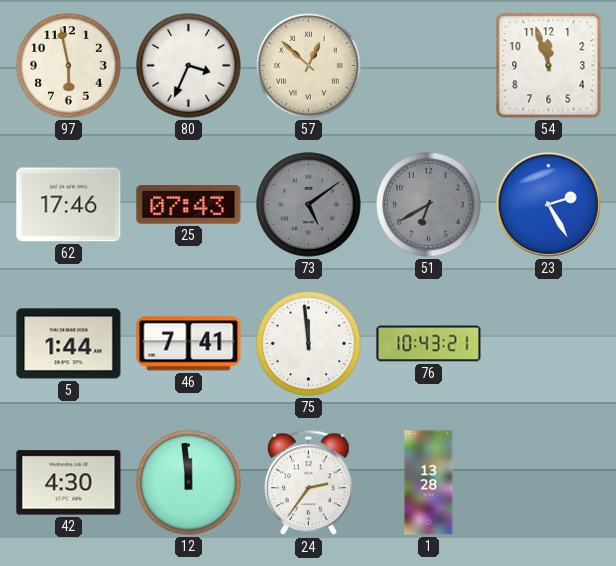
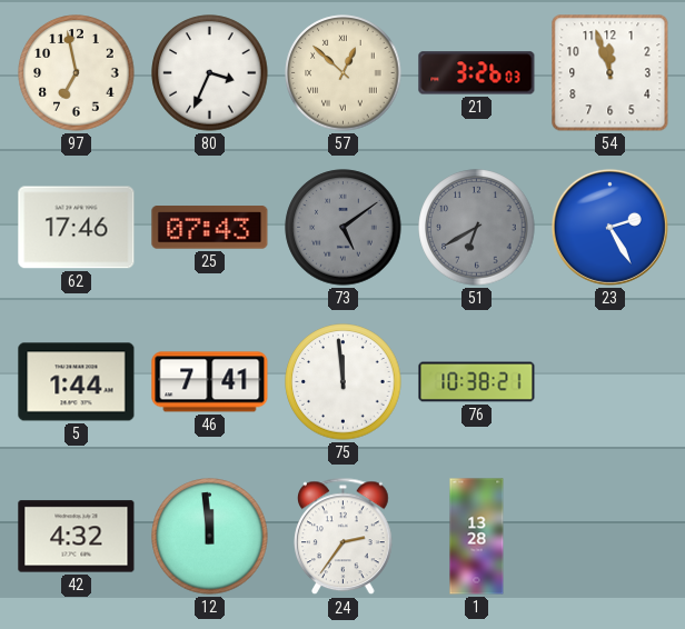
97: 5:58 -> 6:58 (77, 73)
21: none -> 3:26 (477, 73)
76: 10:43 -> 10:38 (477, 382)
42: 4:30 -> 4:32 (77, 537)
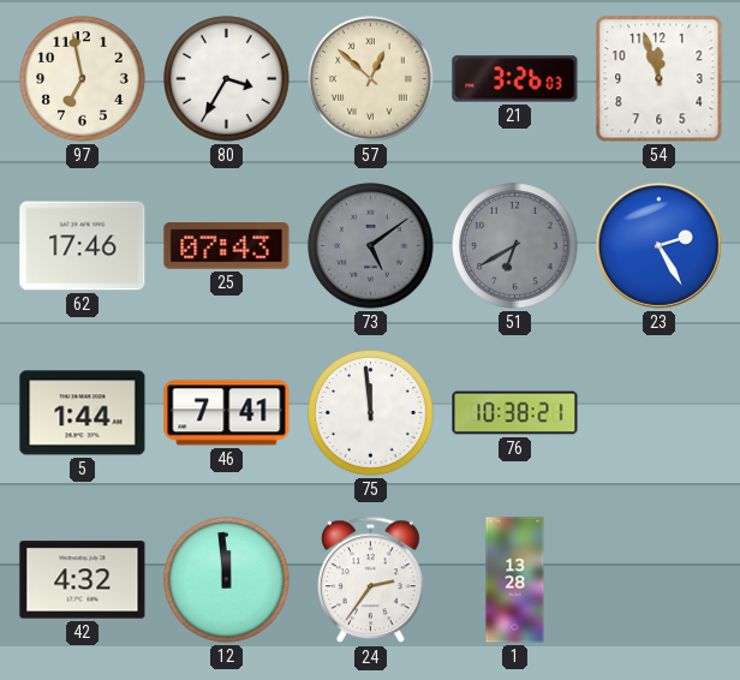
80: 3:34 -> 3:35 (227, 79)
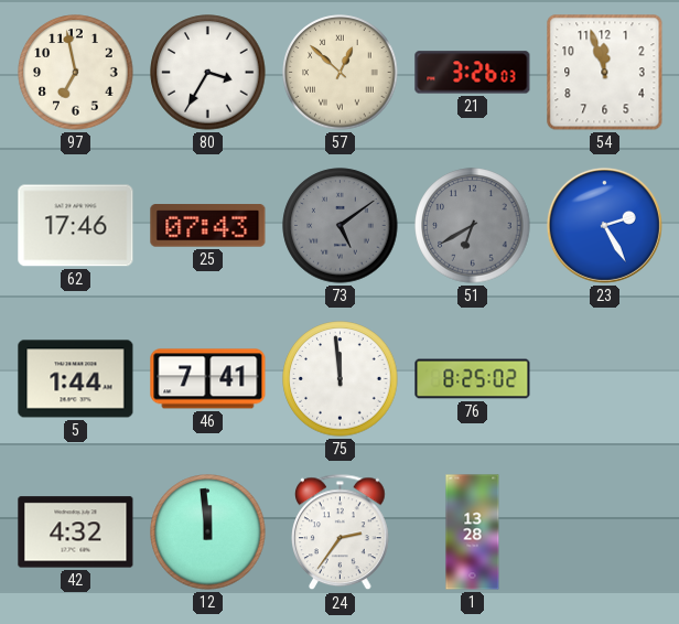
76: 10:38 -> 8:25 (473, 379)
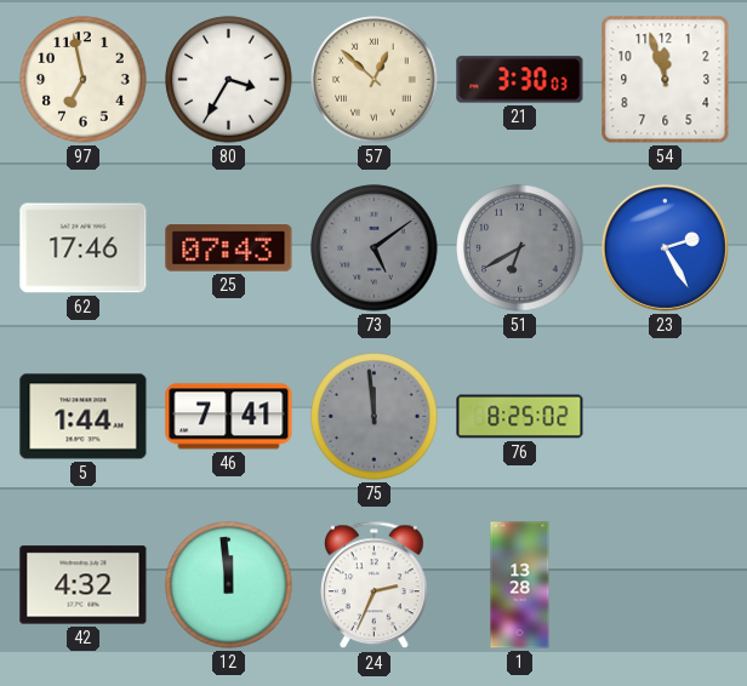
21: 3:26 -> 3:30 (520, 80)
75 dial: white -> grey (375, 417)
24: 2:36 -> 2:34 (375, 585)
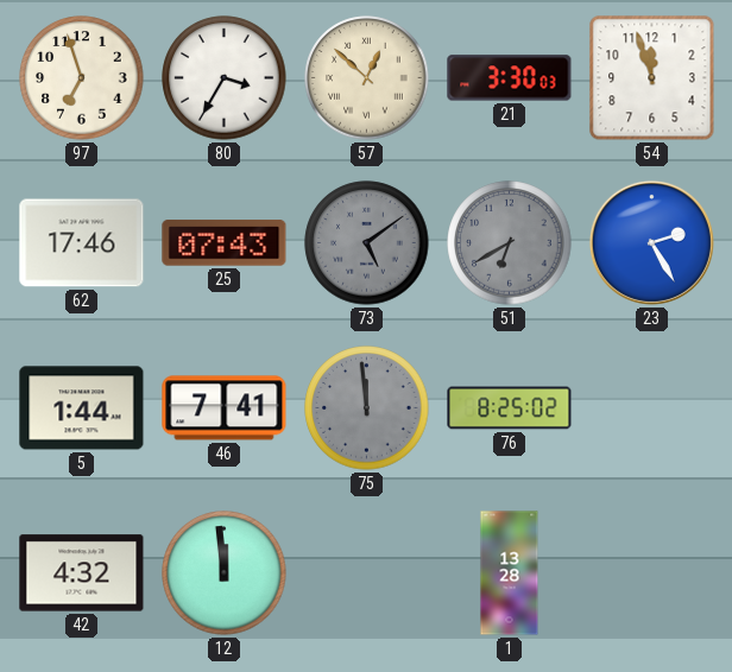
97: 6:58 -> 6:57 (82, 78)
24: 2:34 -> none (375, 585)
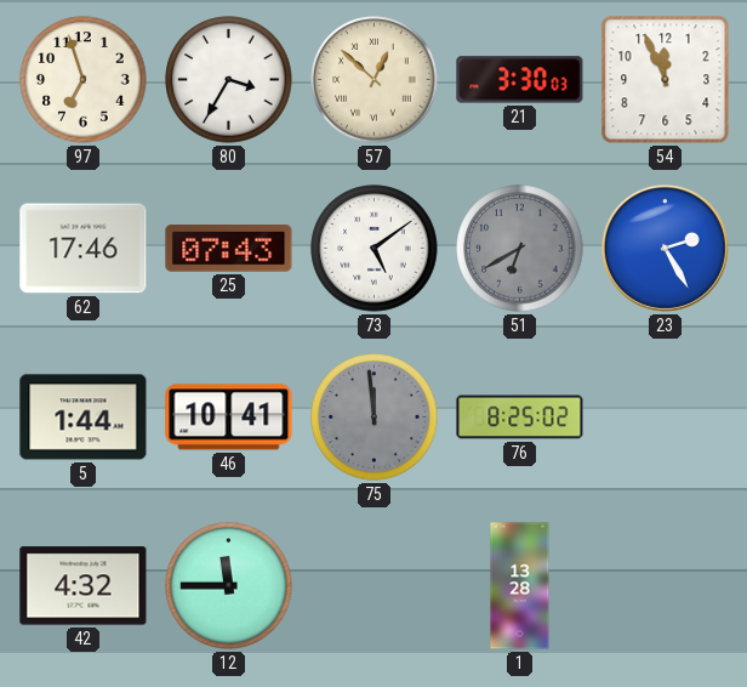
54: 11:57 -> 11:56 (666, 80)
73 dial: grey -> white (375, 249)
46: 7:41 -> 10:41 (229, 418)
12: 11:59 -> 11:45 (229, 586)
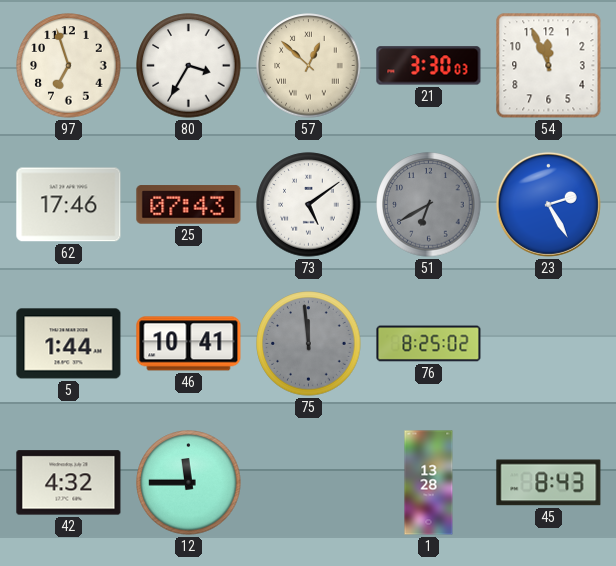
45: none -> 8:43 (549, 483)
